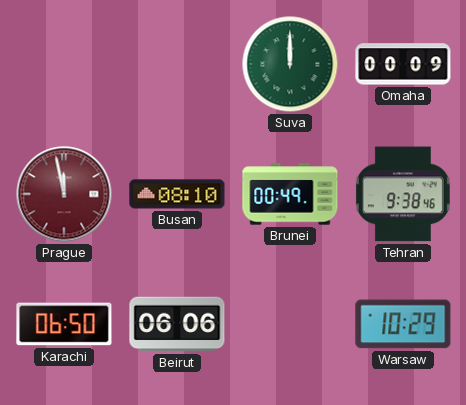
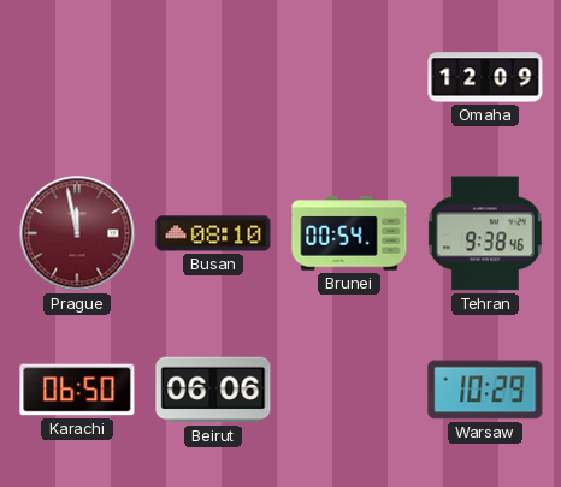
Suva: 12:00 -> none (290, 64)
Omaha: 00:09 -> 12:09 (485, 77)
Brunei: 00:49 -> 00:54 (349, 233)
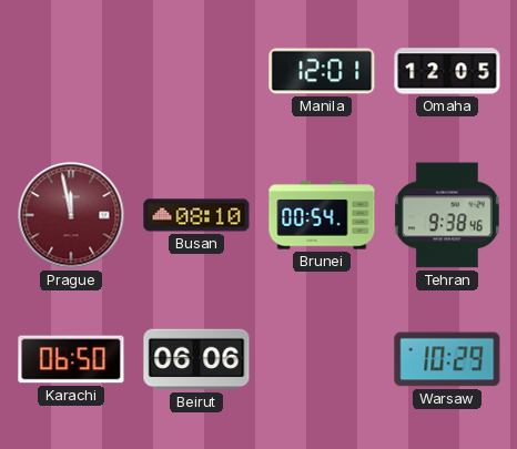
Manila: none -> 12:01 (322, 71)
Omaha: 12:09 -> 12:05 (447, 71)
